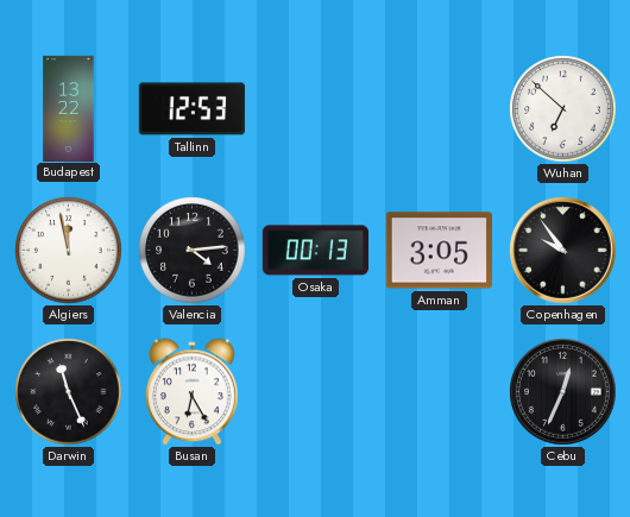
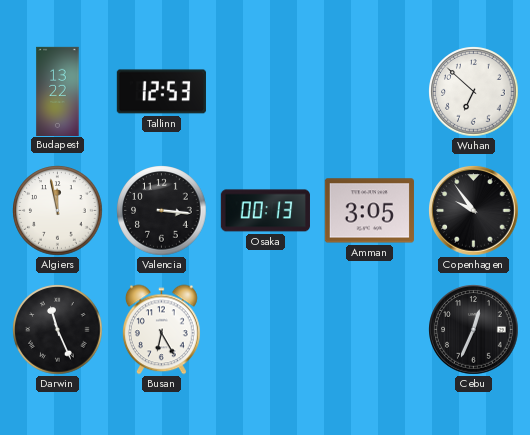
Valencia: 4:14 -> 3:16 (162, 211)
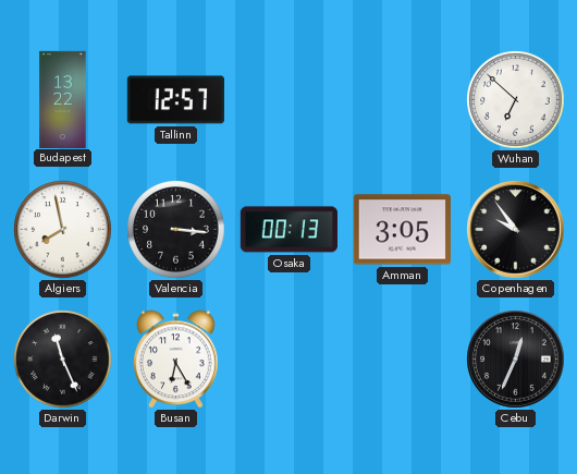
Tallinn: 12:53 -> 12:57 (175, 100)
Algiers: 11:58 -> 7:58 (63, 230)
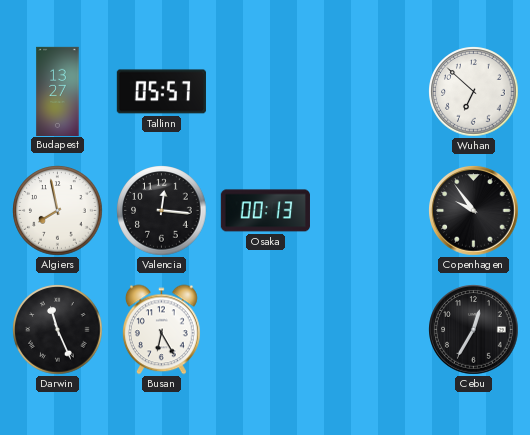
Budapest: 13:22 -> 13:27 (58, 91)
Tallinn: 12:57 -> 05:57 (161, 92)
Valencia: 3:16 -> 12:16 (162, 211)
Amman: 3:05 -> none (402, 230)
Cebu: 12:34 -> 12:35 (474, 330)
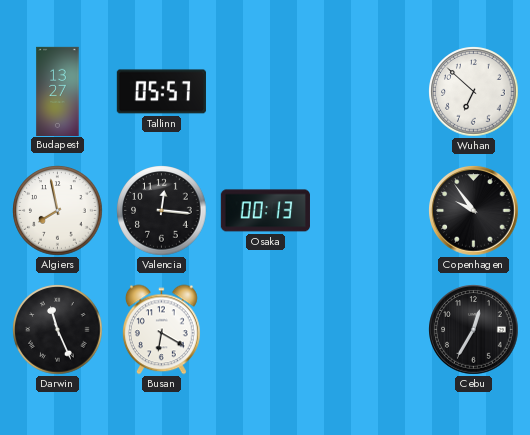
Busan: 6:25 -> 6:20 (161, 330)
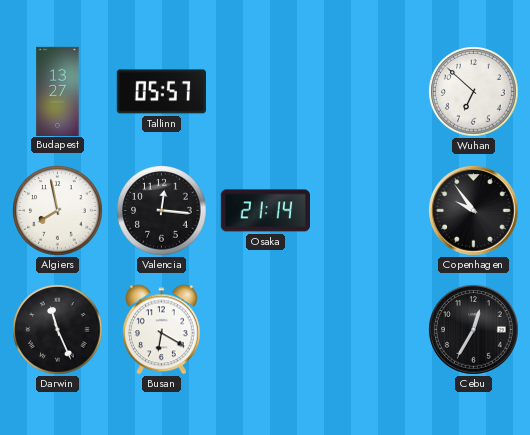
Osaka: 00:13 -> 21:14 (265, 211)
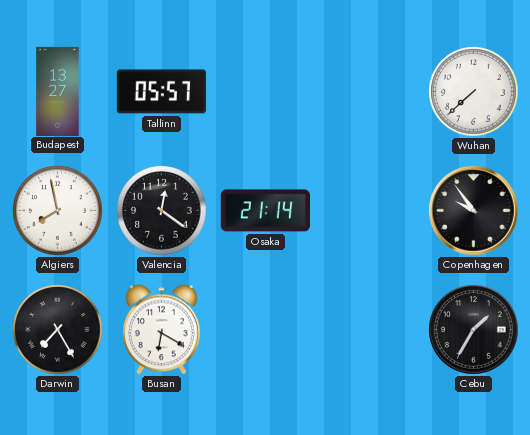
Wuhan: 6:52 -> 7:38 (474, 92)
Valencia: 12:16 -> 12:21 (162, 211)
Darwin: 11:26 -> 7:25 (58, 330)
Cebu: 12:35 -> 1:35 (474, 330)
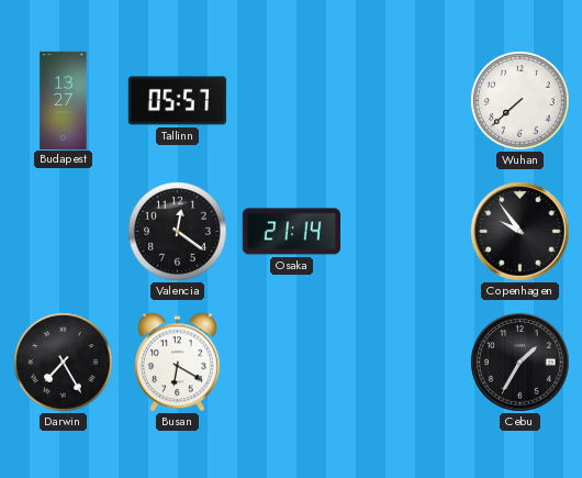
Algiers: 7:58 -> none (58, 211)
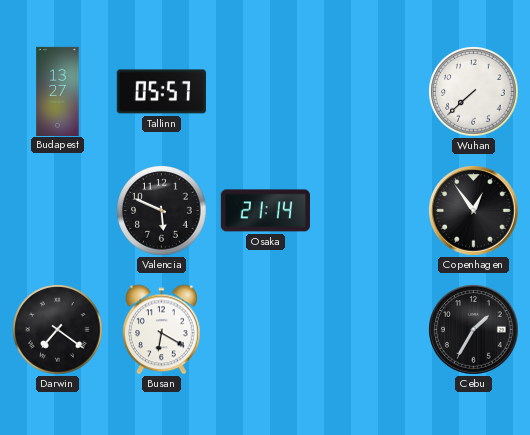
Valencia: 12:21 -> 5:49 (162, 211)
Copenhagen: 9:54 -> 12:54 (474, 211)
Darwin: 7:25 -> 7:21 (58, 330)
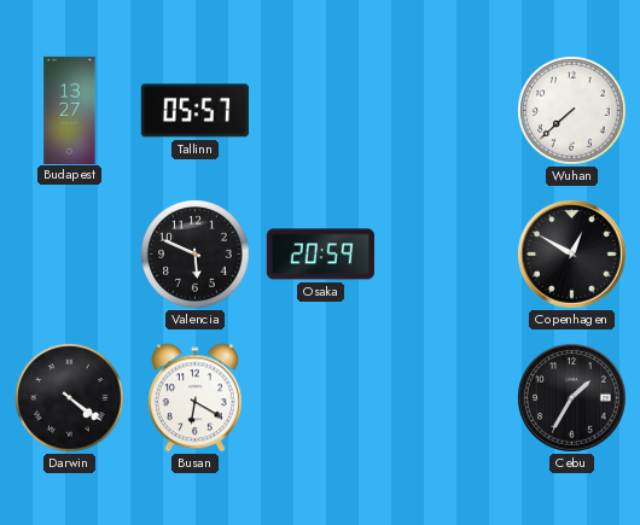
Osaka: 21:14 -> 20:59 (320, 255)
Copenhagen: 12:54 -> 12:50 (572, 255)
Darwin: 7:21 -> 4:21 (70, 398)
